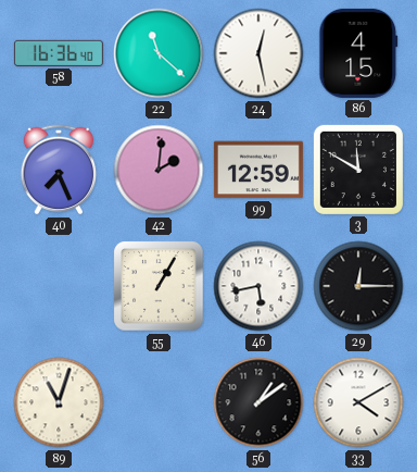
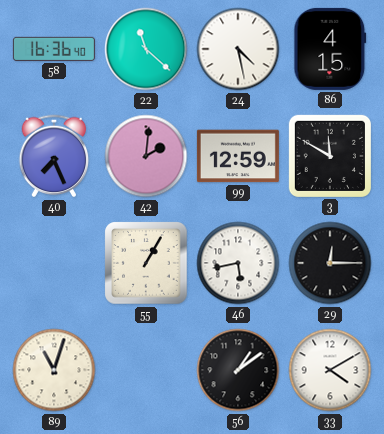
24: 12:28 -> 4:28 (238, 49)
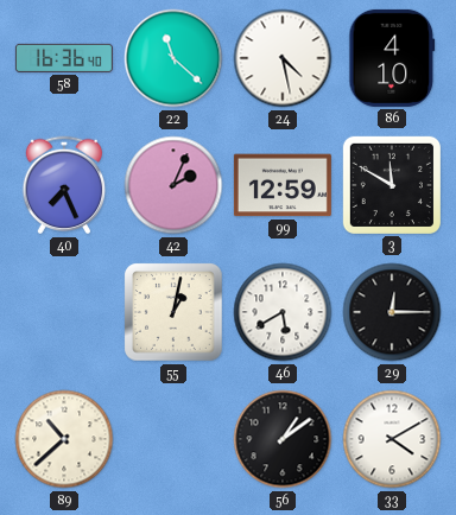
86: 4:15 -> 4:10 (392, 58)
42: 2:01 -> 2:04 (173, 185)
55: 1:05 -> 1:02 (173, 312)
46: 5:43 -> 5:40 (283, 312)
89: 11:03 -> 10:38 (64, 439)
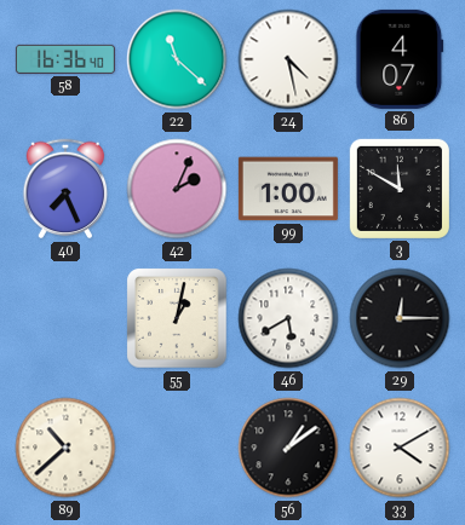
86: 4:10 -> 4:07 (400, 59)
99: 12:59 -> 1:00 (288, 189)
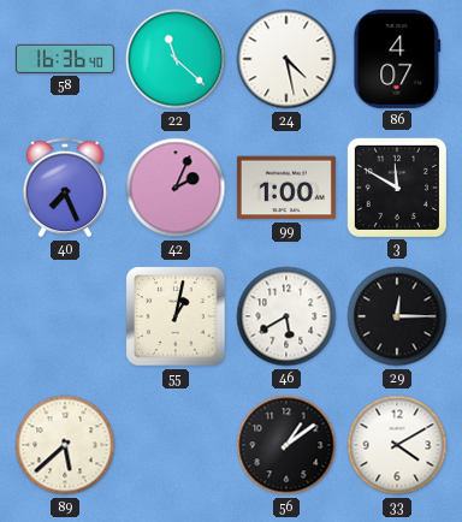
89: 10:38 -> 5:38 (65, 445)
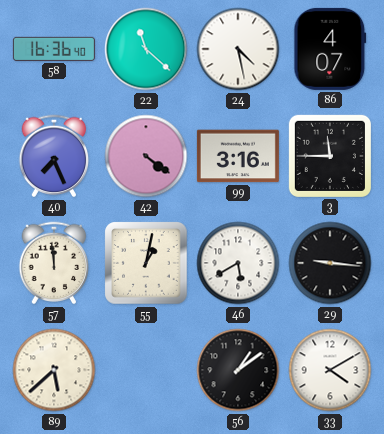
42: 2:04 -> 4:21 (146, 156)
99: 1:00 -> 3:16 (238, 156)
3: 11:50 -> 11:45 (330, 156)
57: none -> 11:59 (54, 263)
29: 12:15 -> 9:16 (330, 263)
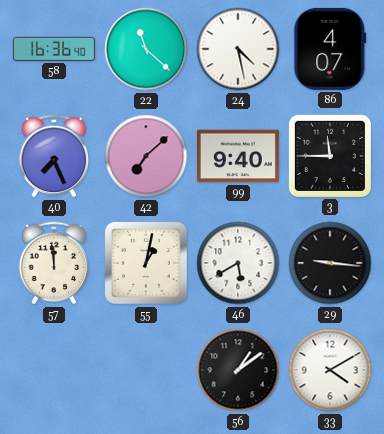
42: 4:21 -> 7:08 (146, 156)
99: 3:16 -> 9:40 (238, 156)
89: 5:38 -> none (54, 370)
